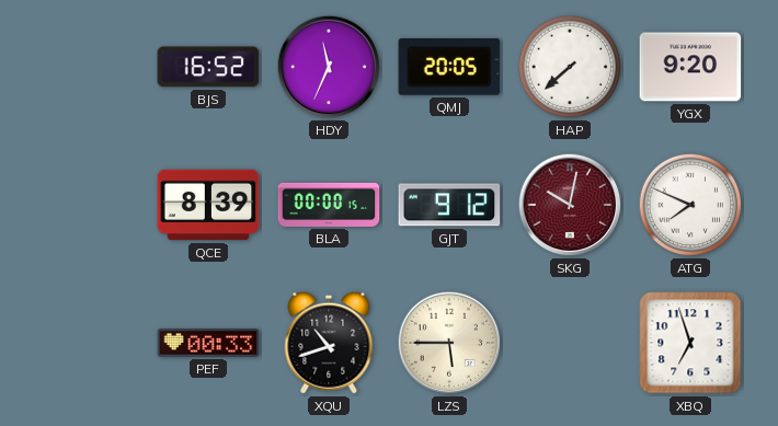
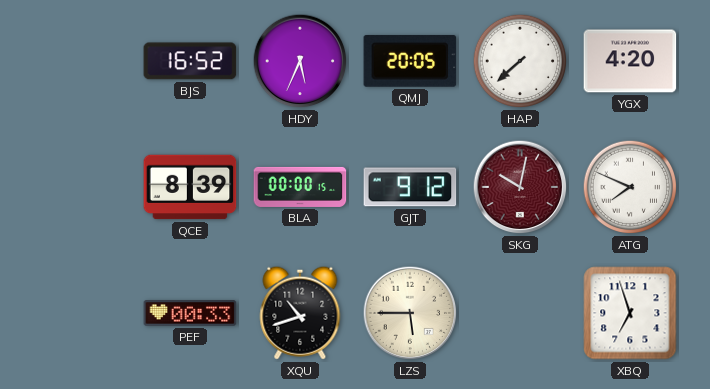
HDY: 11:34 -> 5:34 (300, 61)
YGX: 9:20 -> 4:20 (630, 61)
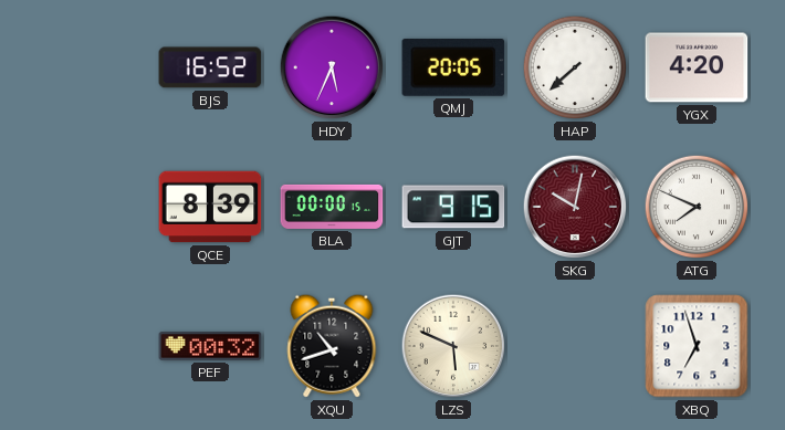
GJT: 9:12 -> 9:15 (453, 207)
PEF: 00:33 -> 00:32 (210, 346)
LZS: 5:45 -> 5:49 (453, 346)
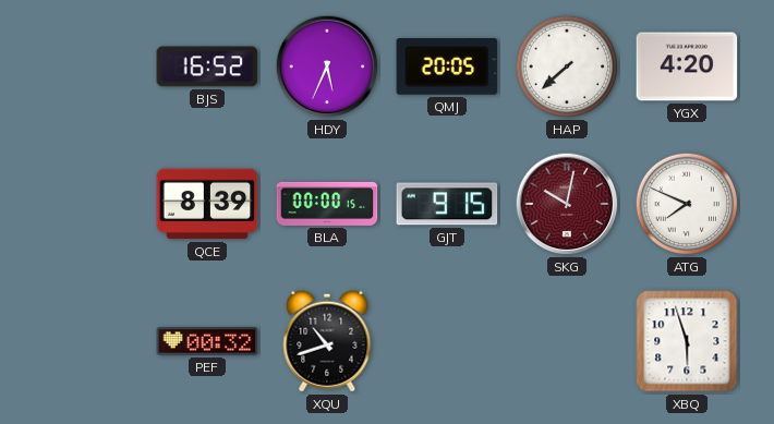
LZS: 5:49 -> none (453, 346)
XBQ: 6:57 -> 5:57 (687, 341)
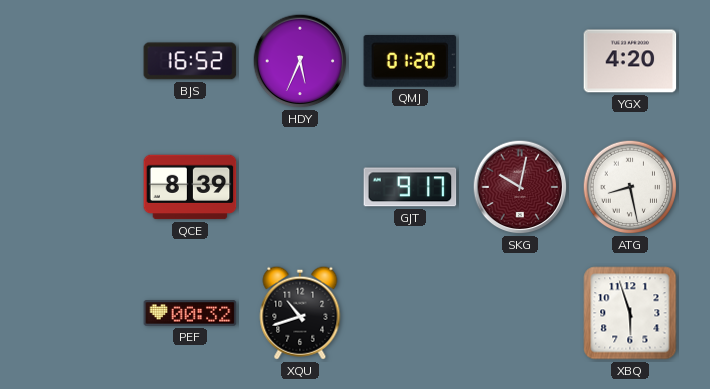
QMJ: 20:05 -> 01:20 (410, 61)
HAP: 7:38 -> none (567, 66)
BLA: 00:00 -> none (327, 204)
GJT: 9:15 -> 9:17 (410, 187)
ATG: 7:49 -> 8:28 (630, 187)
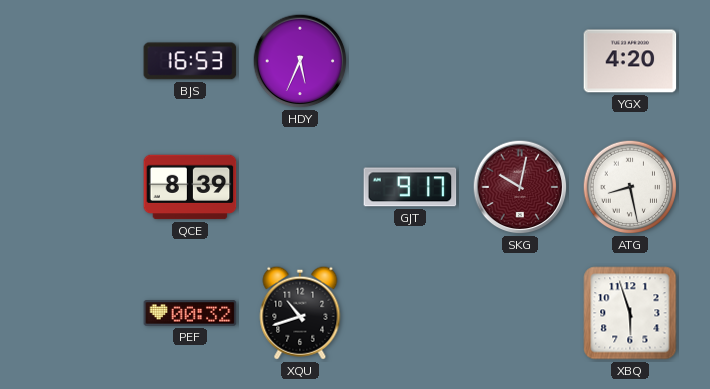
BJS: 16:52 -> 16:53 (190, 61)
QMJ: 01:20 -> none (410, 61)
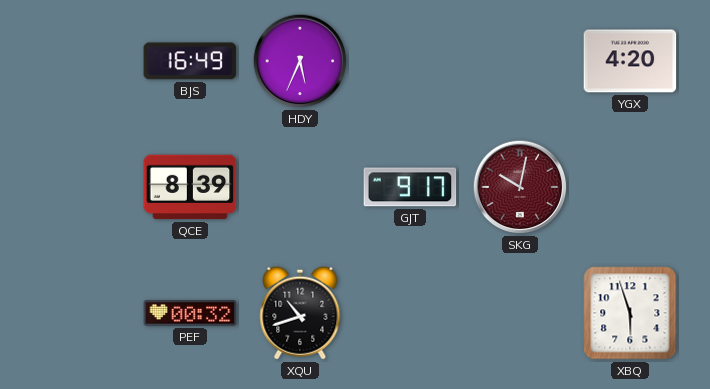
BJS: 16:53 -> 16:49 (190, 61)
ATG: 8:28 -> none (630, 187)
